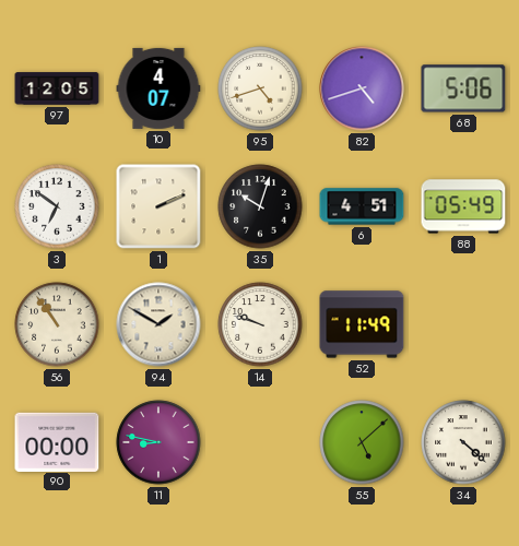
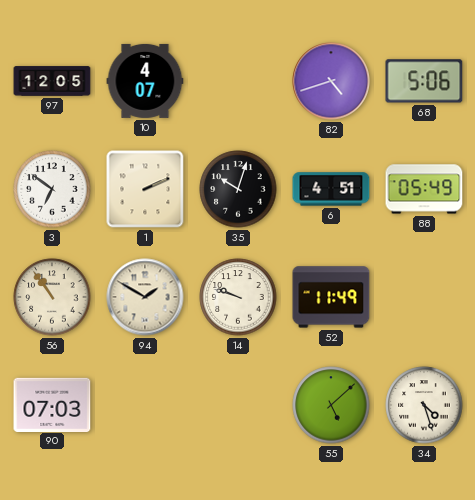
95: 4:42 -> none (260, 88)
90: 00:00 -> 07:03 (52, 404)
11: 8:47 -> none (158, 442)
34: 4:22 -> 4:27 (424, 405)
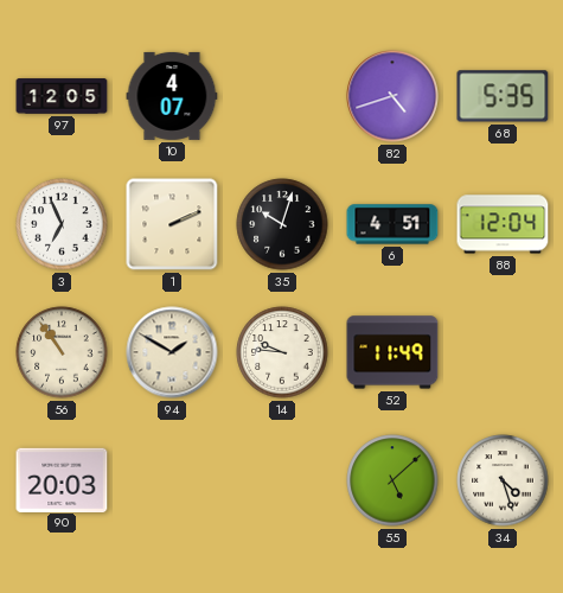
68: 5:06 -> 5:35 (503, 96)
3: 6:51 -> 6:56 (62, 224)
88: 05:49 -> 12:04 (503, 224)
14: 9:48 -> 9:46 (282, 352)
90: 07:03 -> 20:03 (62, 479)
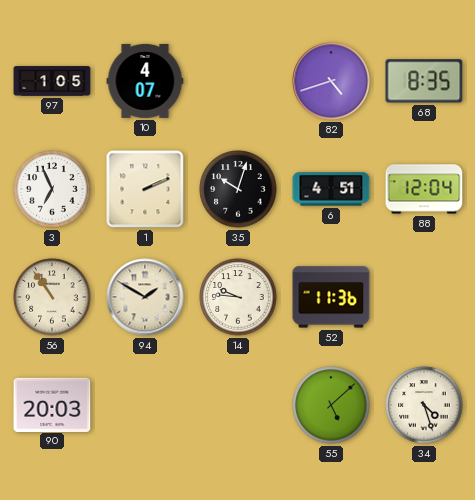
97: 12:05 -> 1:05 (52, 81)
68: 5:35 -> 8:35 (424, 81)
52: 11:49 -> 11:36 (331, 297)
